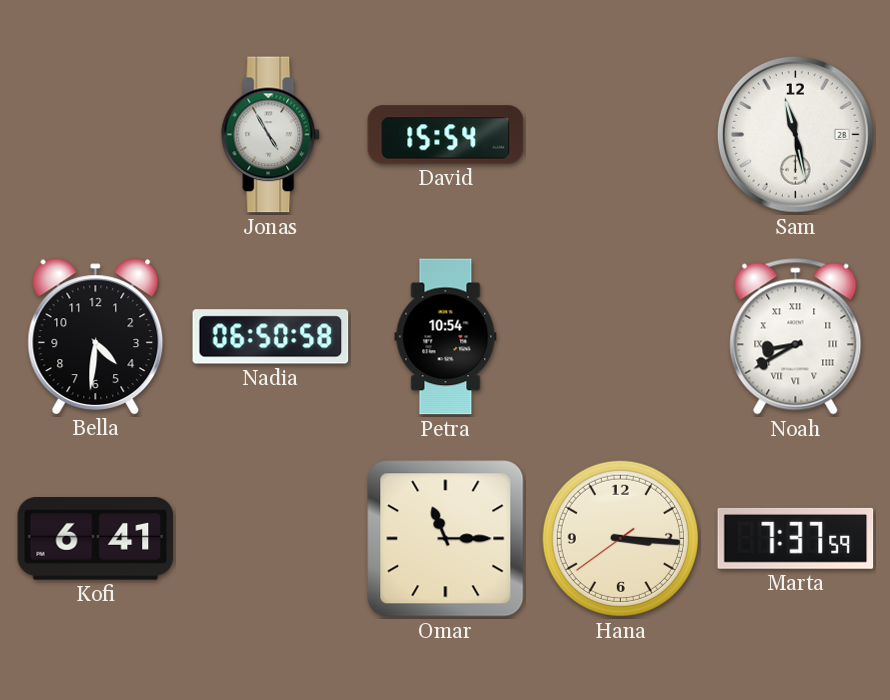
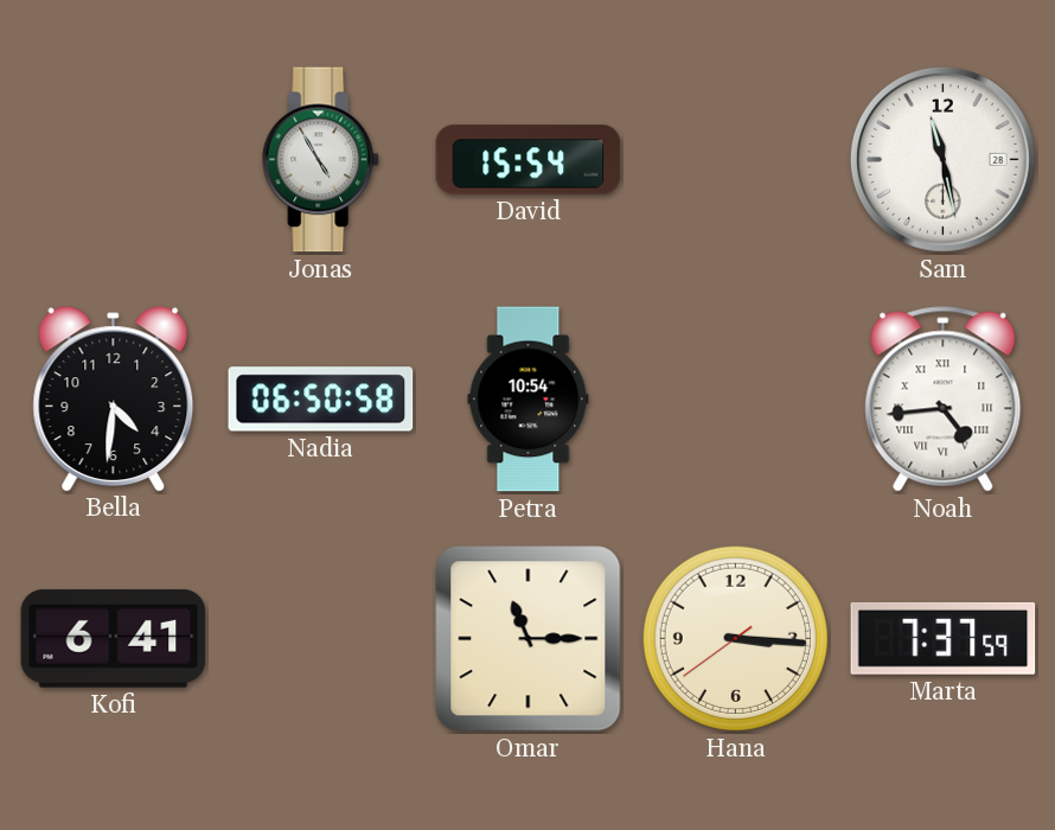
Noah: 8:40 -> 4:44 (944, 400)
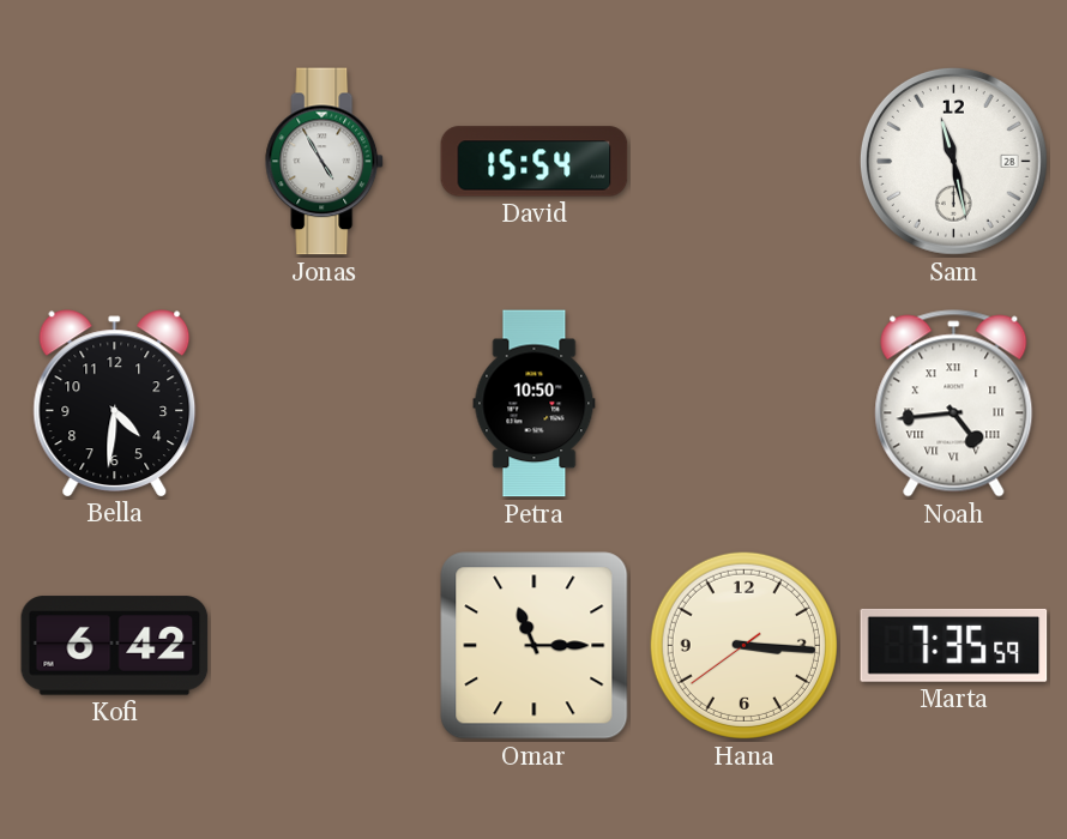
Nadia: 06:50 -> none (321, 400)
Petra: 10:54 -> 10:50 (535, 404)
Kofi: 6:41 -> 6:42 (115, 646)
Marta: 7:37 -> 7:35 (954, 645)
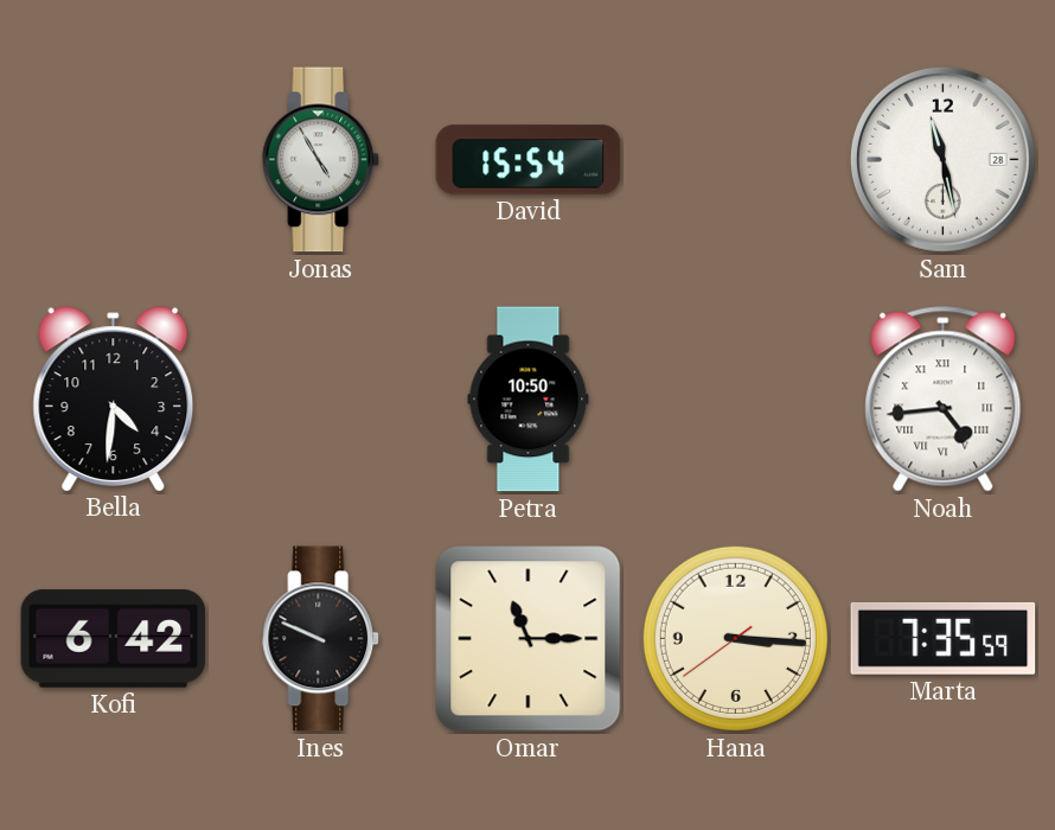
Ines: none -> 9:49 (321, 639)
